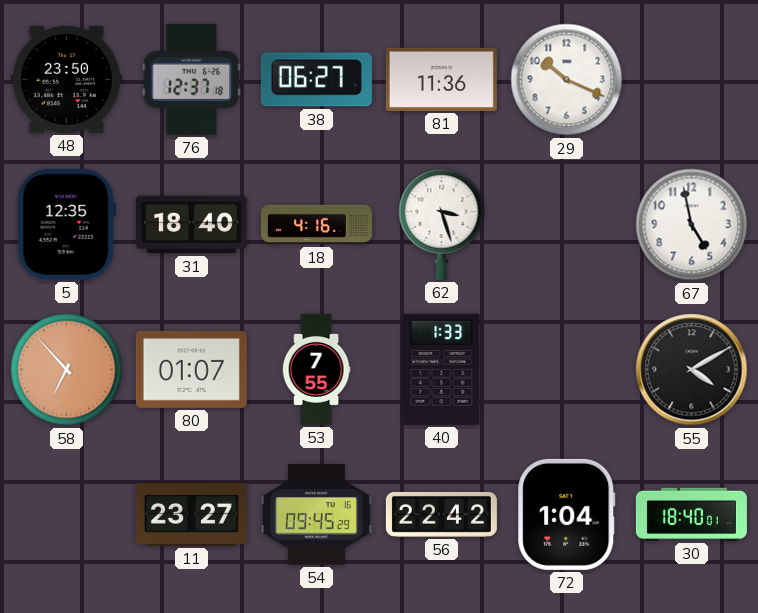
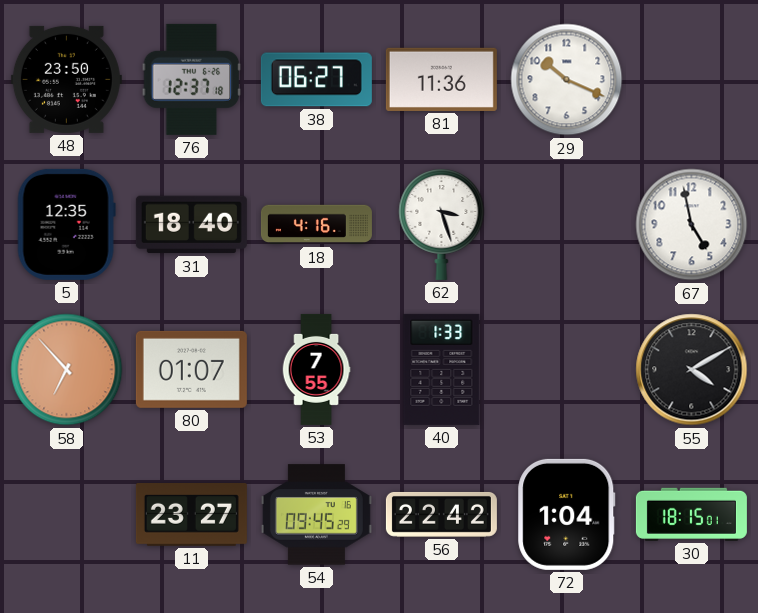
30: 18:40 -> 18:15 (691, 514)
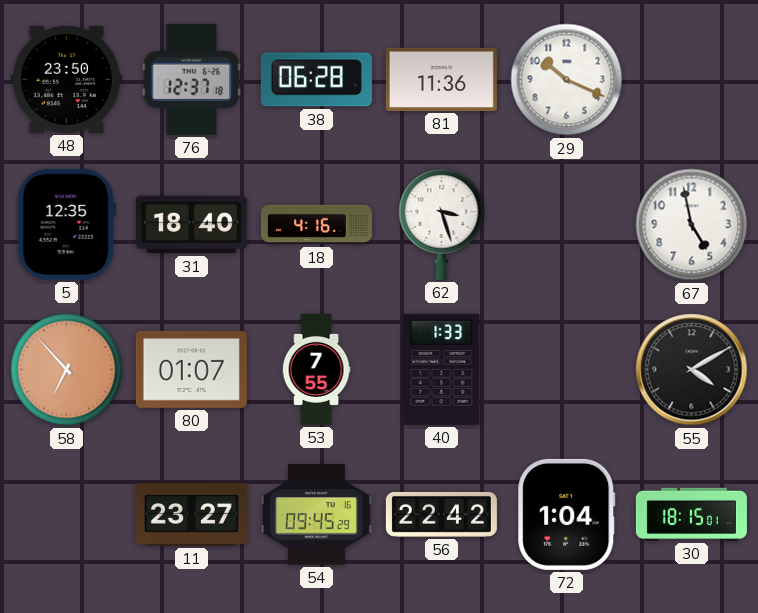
38: 06:27 -> 06:28 (316, 80)
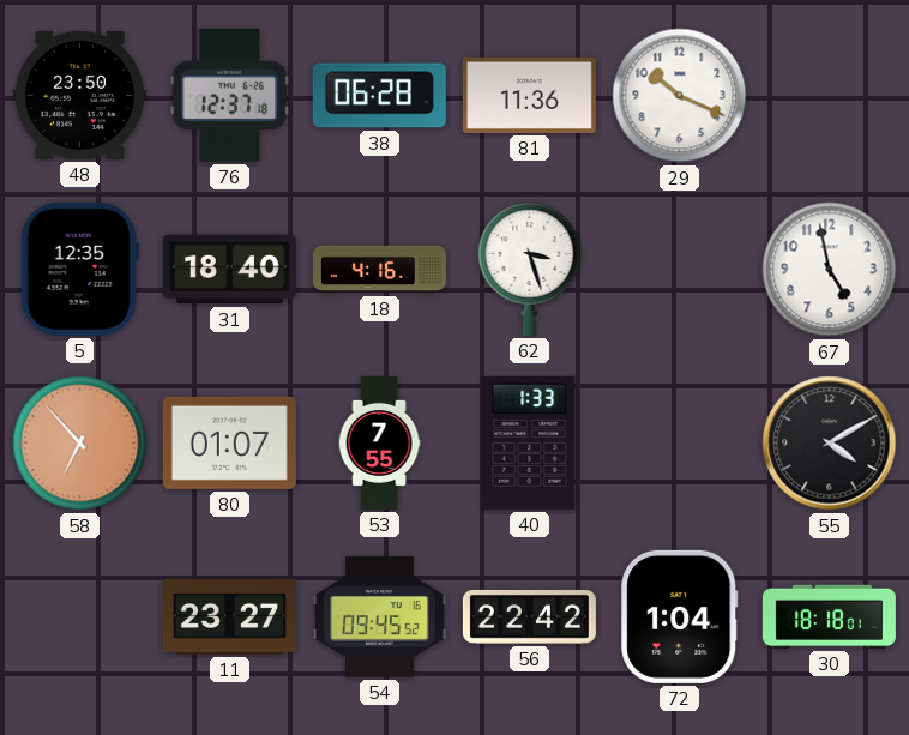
54: 09:45:29 -> 09:45:52 (379, 617)
30: 18:15 -> 18:18 (829, 616)
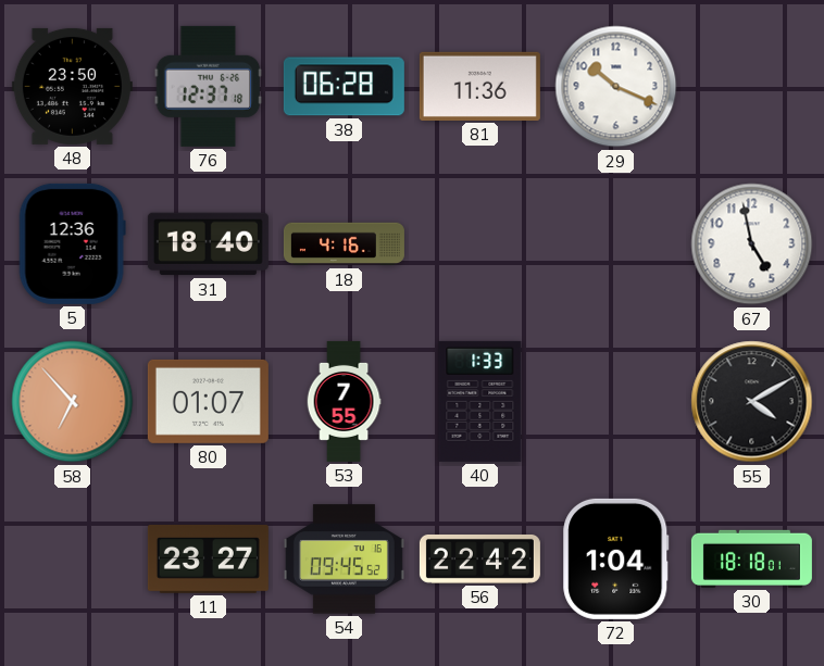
5: 12:35 -> 12:36 (72, 243)
62: 3:27 -> none (530, 270)
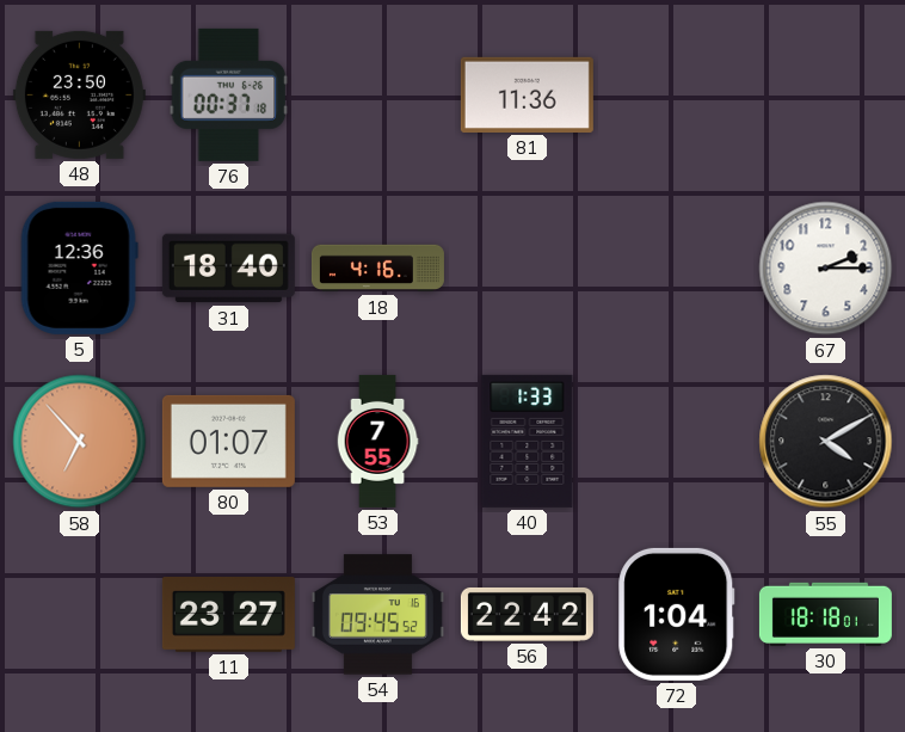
76: 12:37 -> 00:37 (229, 94)
38: 06:28 -> none (344, 87)
29: 10:19 -> none (616, 87)
67: 4:58 -> 2:15 (826, 269)
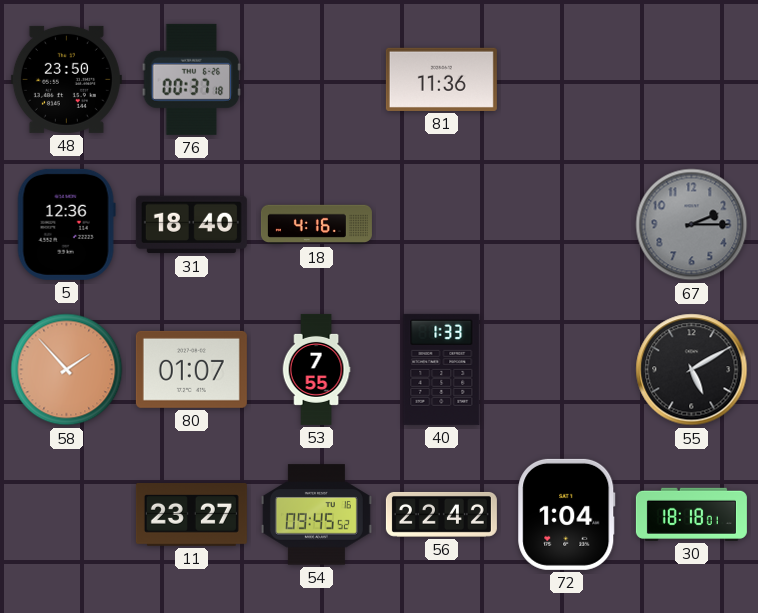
67 dial: white -> grey (692, 225)
58: 6:53 -> 1:53 (67, 370)
55: 4:10 -> 5:10 (692, 370)
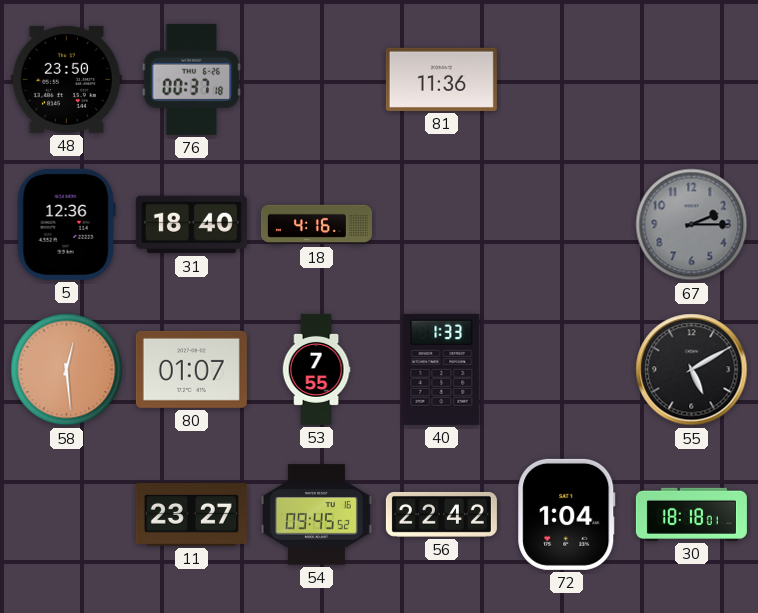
58: 1:53 -> 12:29 (67, 370)
